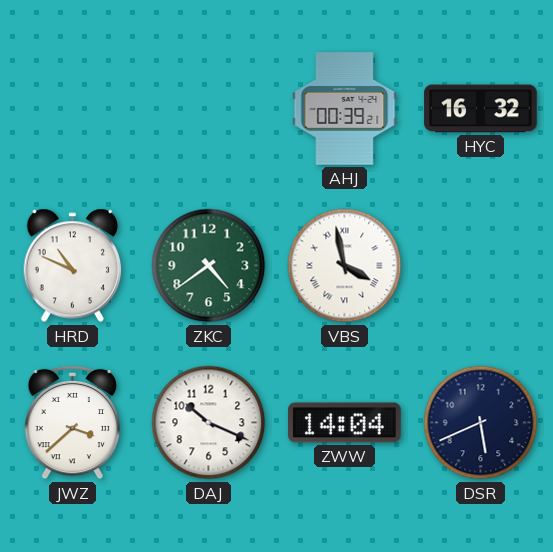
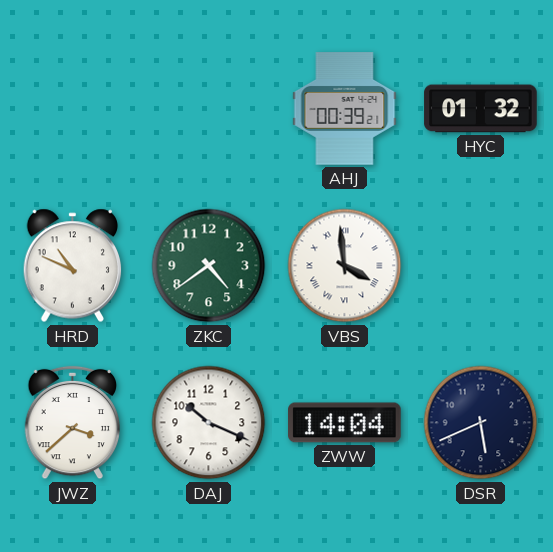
HYC: 16:32 -> 01:32 (481, 109)
VBS: 3:58 -> 3:59 (345, 266)
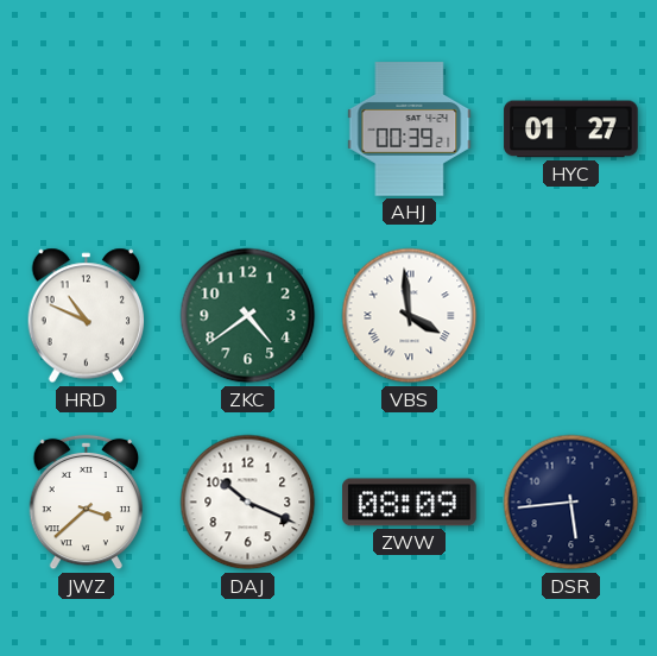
HYC: 01:32 -> 01:27 (571, 130)
ZWW: 14:04 -> 08:09 (410, 503)
DSR: 5:41 -> 5:44 (571, 503)
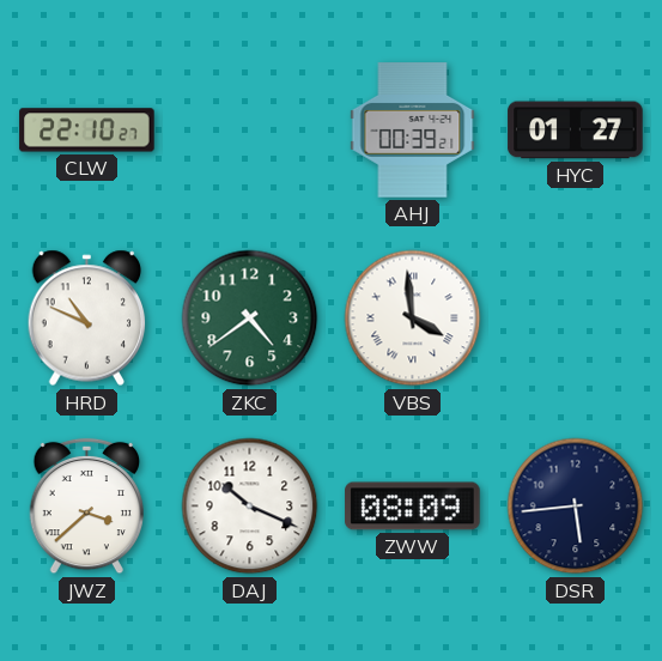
CLW: none -> 22:10 (87, 131)
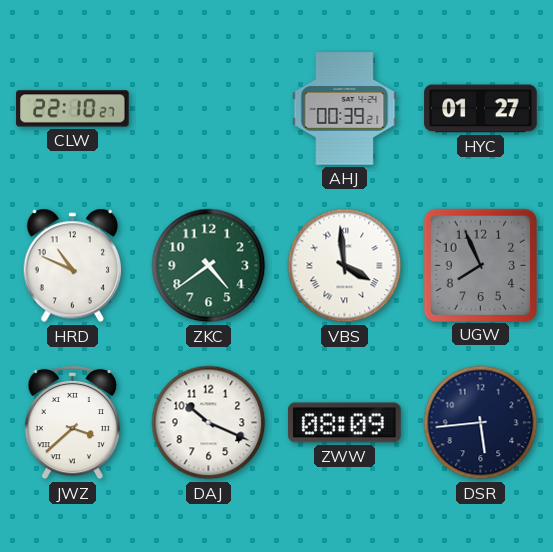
UGW: none -> 7:56 (480, 265)
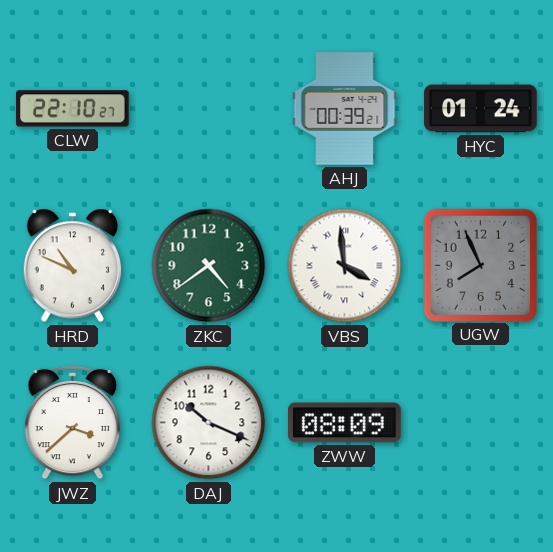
HYC: 01:27 -> 01:24 (481, 109)
DSR: 5:44 -> none (481, 423)
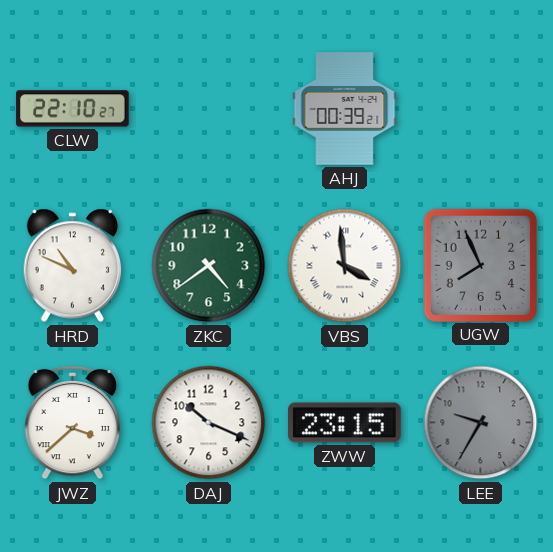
HYC: 01:24 -> none (481, 109)
ZWW: 08:09 -> 23:15 (345, 423)
LEE: none -> 9:35 (481, 423)
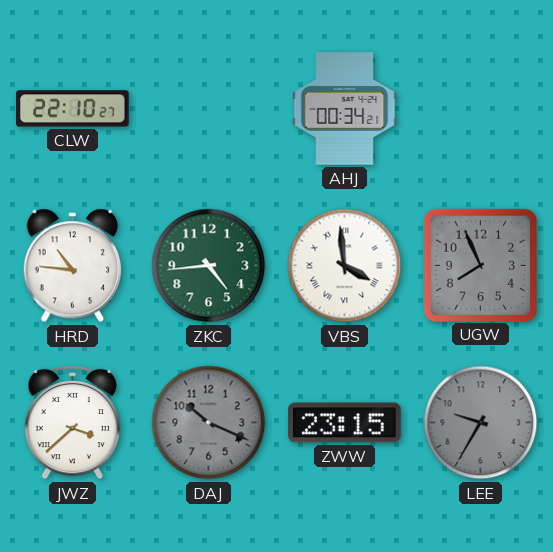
AHJ: 00:39 -> 00:34 (345, 109)
HRD: 10:49 -> 10:46 (73, 266)
ZKC: 4:39 -> 4:44 (209, 266)
DAJ dial: white -> grey (209, 423)
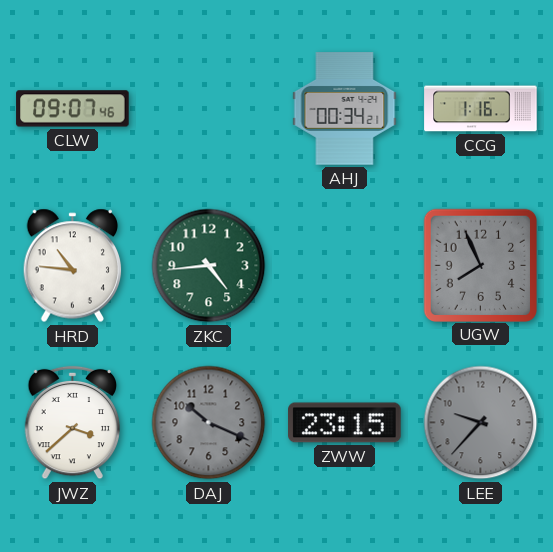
CLW: 22:10 -> 09:07 (73, 109)
CCG: none -> 1:16 (481, 109)
VBS: 3:59 -> none (345, 266)
LEE: 9:35 -> 9:37 (481, 423)
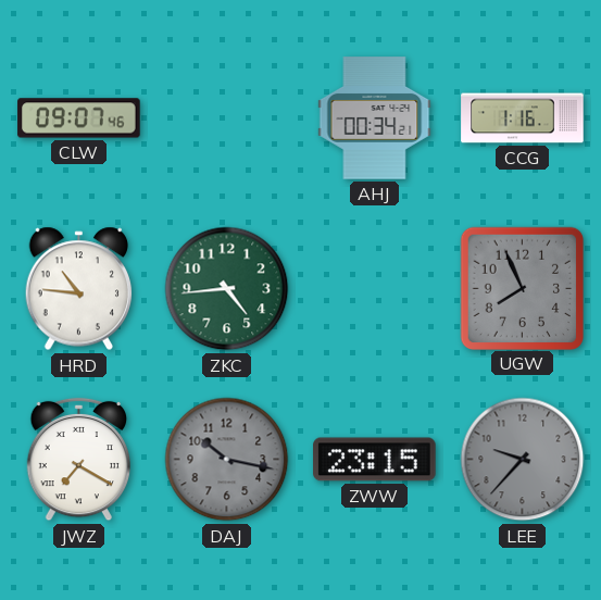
JWZ: 3:38 -> 7:20 (79, 460)
DAJ: 10:19 -> 10:17 (227, 460)
